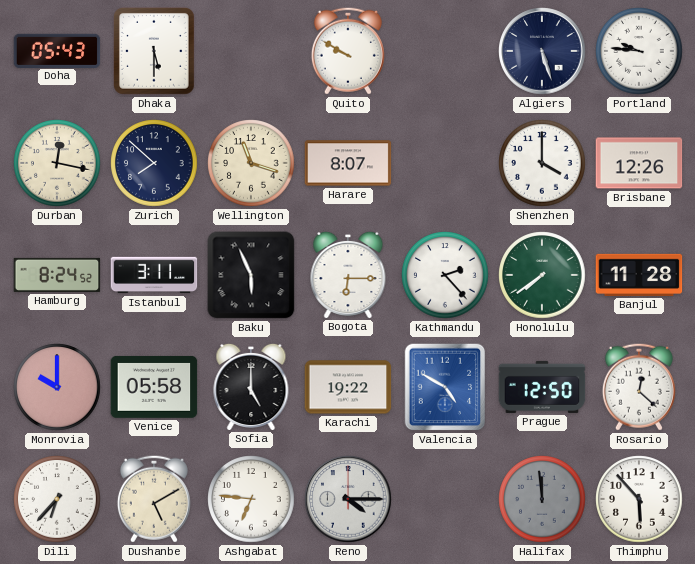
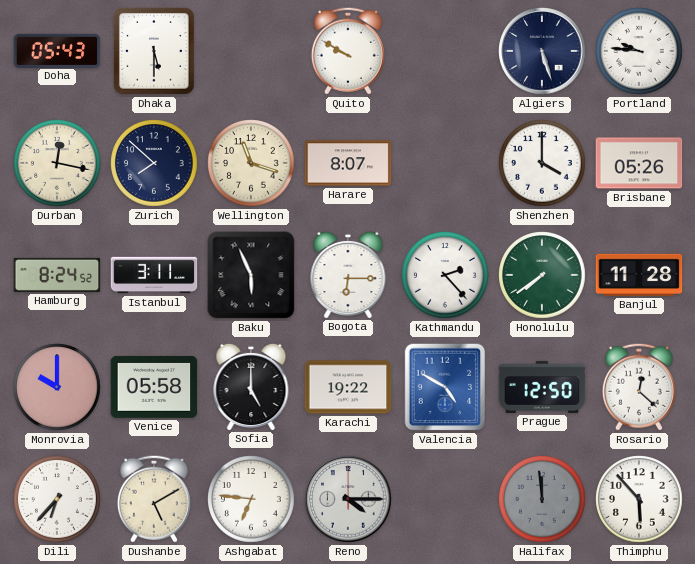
Brisbane: 12:26 -> 05:26 (639, 163)
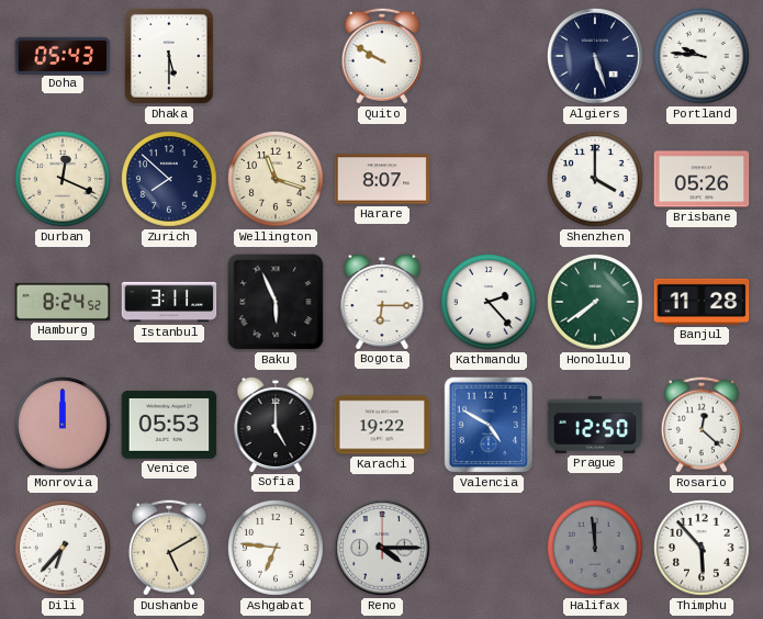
Durban: 12:17 -> 12:19 (63, 179)
Monrovia: 10:00 -> 12:00 (63, 425)
Venice: 05:58 -> 05:53 (169, 425)
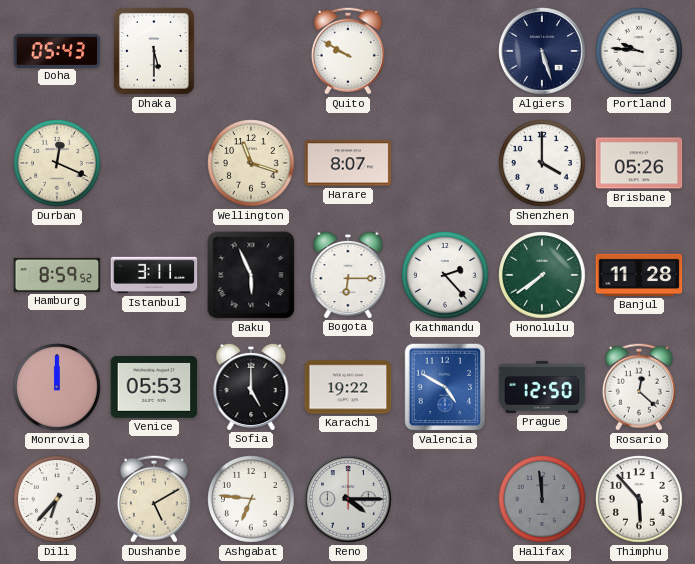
Zurich: 7:52 -> none (169, 179)
Hamburg: 8:24 -> 8:59 (57, 275)
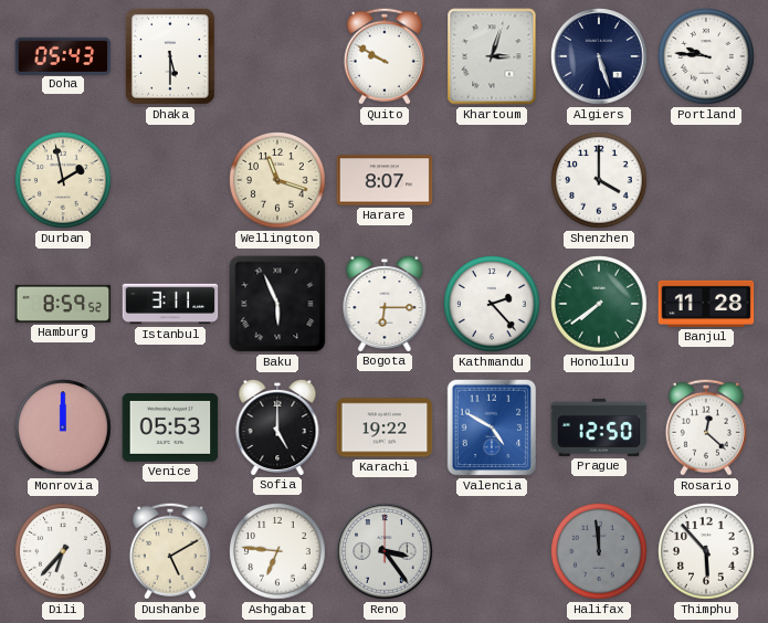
Khartoum: none -> 3:03 (492, 56)
Durban: 12:19 -> 1:58 (63, 180)
Brisbane: 05:26 -> none (639, 163)
Reno: 4:15 -> 3:24 (385, 551)
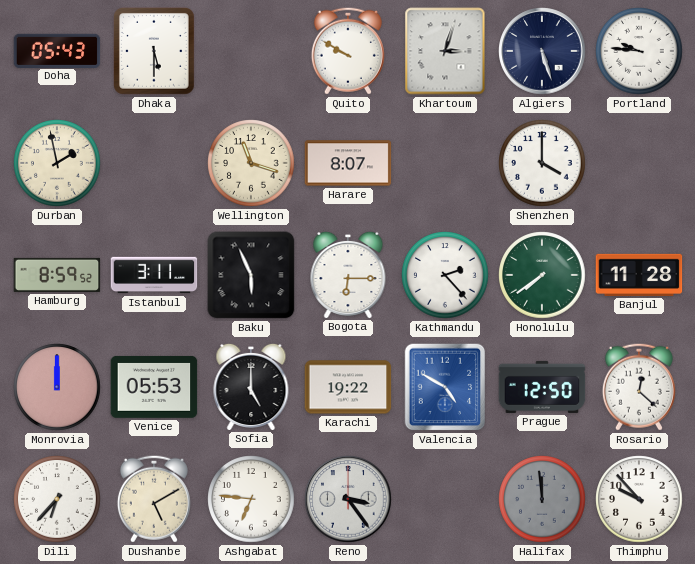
Thimphu: 5:53 -> 9:53 (639, 499)
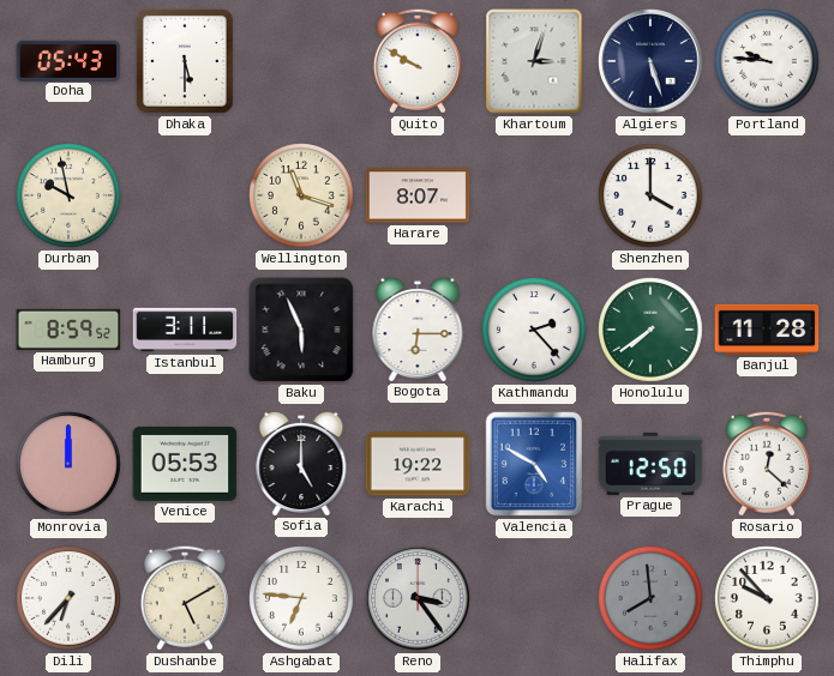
Durban: 1:58 -> 9:58 (68, 195)
Halifax: 11:59 -> 7:59 (650, 598)
